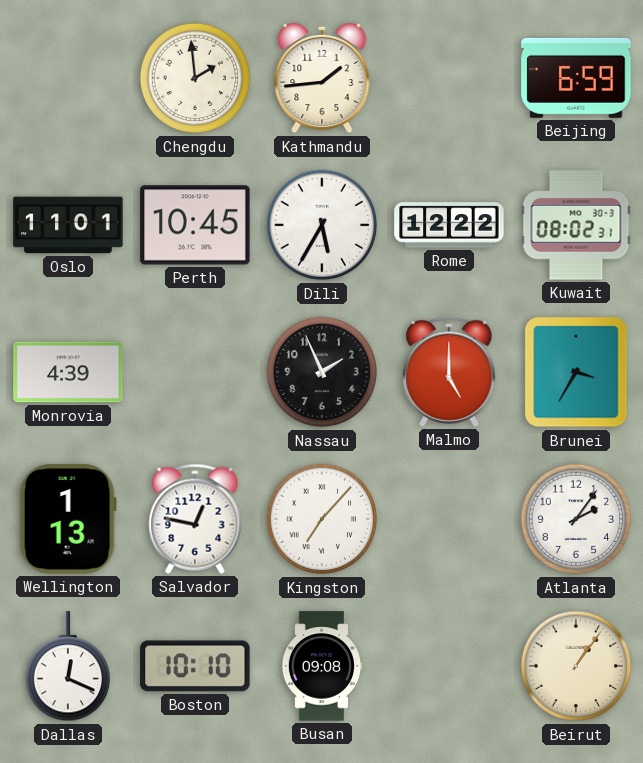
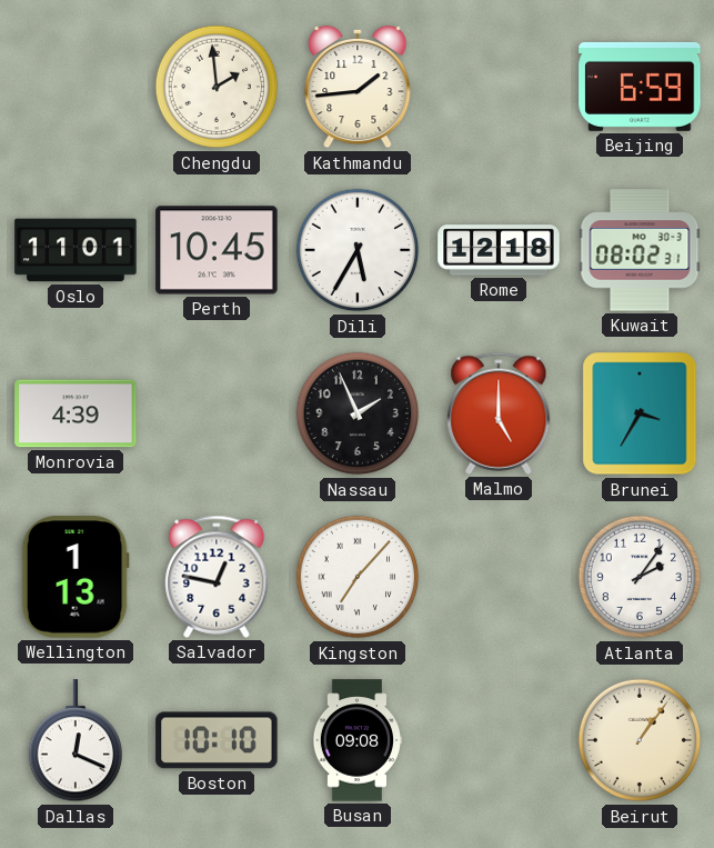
Rome: 12:22 -> 12:18 (499, 250)
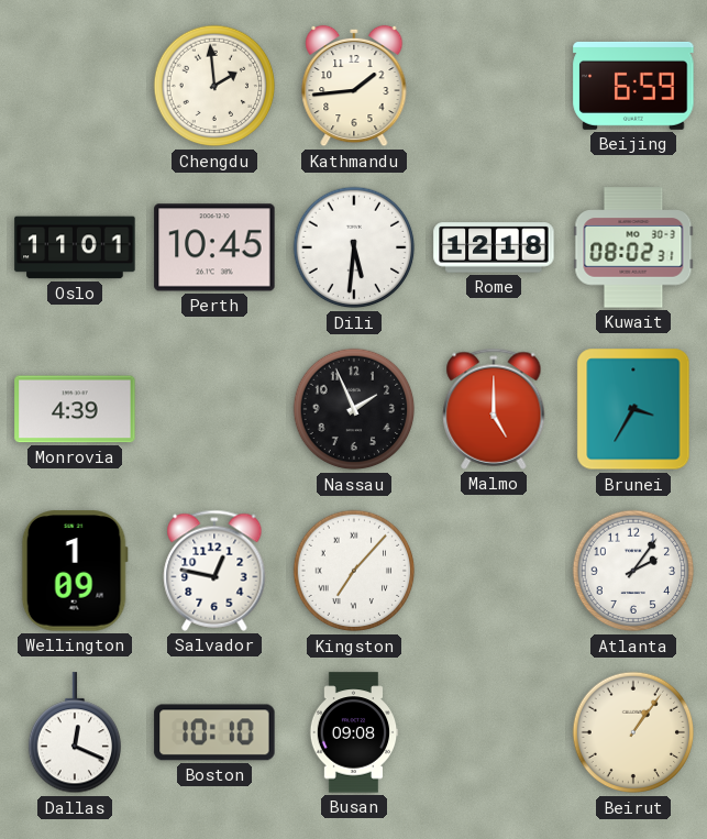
Dili: 5:35 -> 5:31 (354, 247)
Wellington: 1:13 -> 1:09 (75, 571)
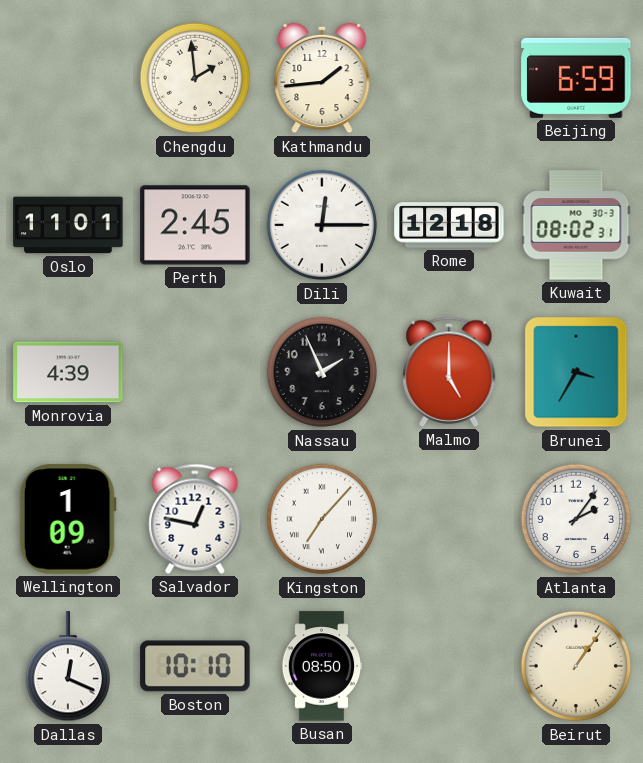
Perth: 10:45 -> 2:45 (195, 225)
Dili: 5:31 -> 12:15 (322, 225)
Busan: 09:08 -> 08:50 (322, 666)
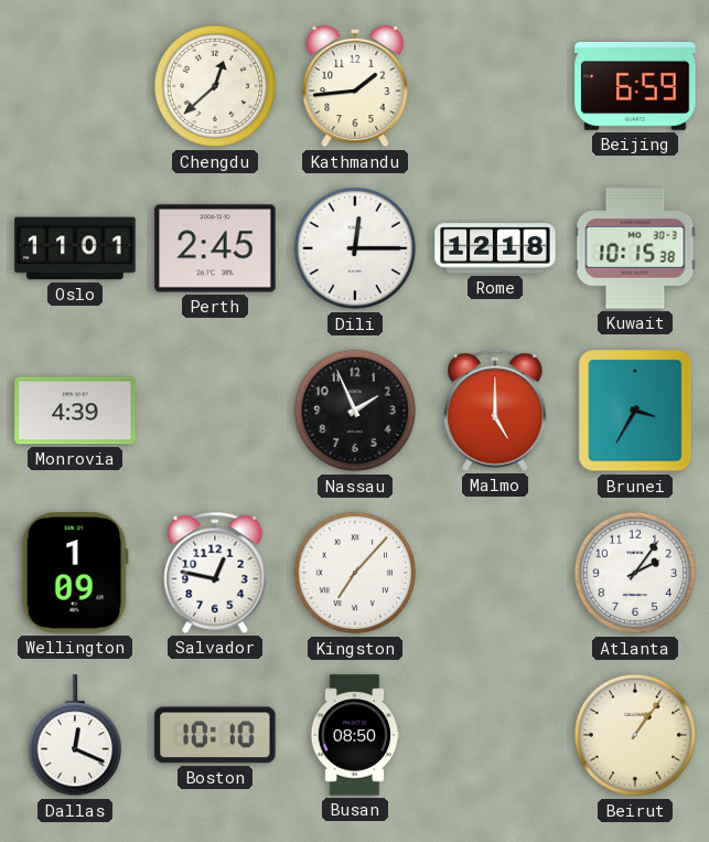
Chengdu: 1:59 -> 12:38 (215, 86)
Kuwait: 08:02 -> 10:15 (635, 248)
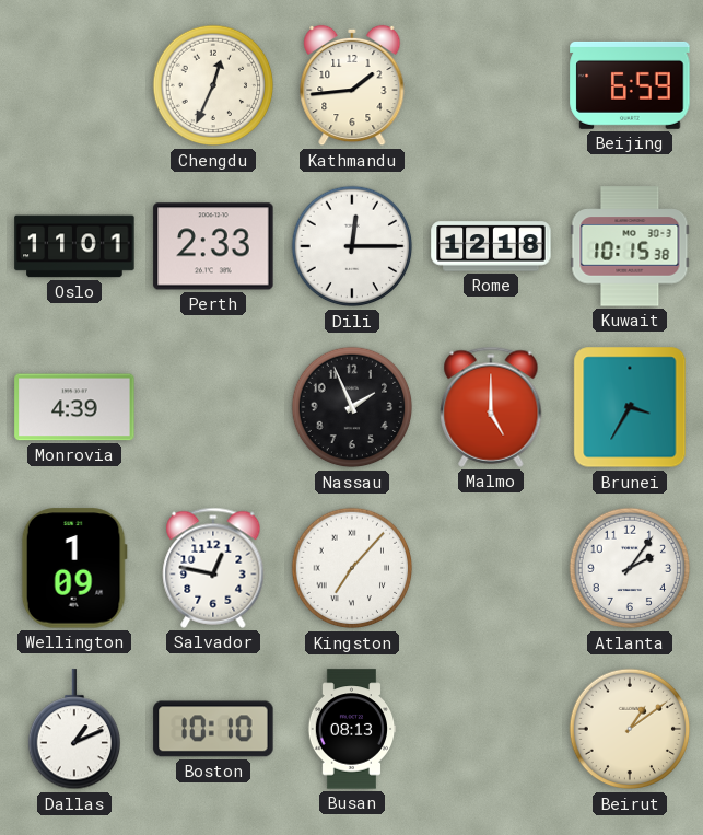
Chengdu: 12:38 -> 12:34 (213, 85)
Perth: 2:45 -> 2:33 (213, 246)
Dallas: 12:19 -> 1:11 (73, 730)
Busan: 08:50 -> 08:13 (352, 729)
Beirut: 1:06 -> 1:09 (630, 729)
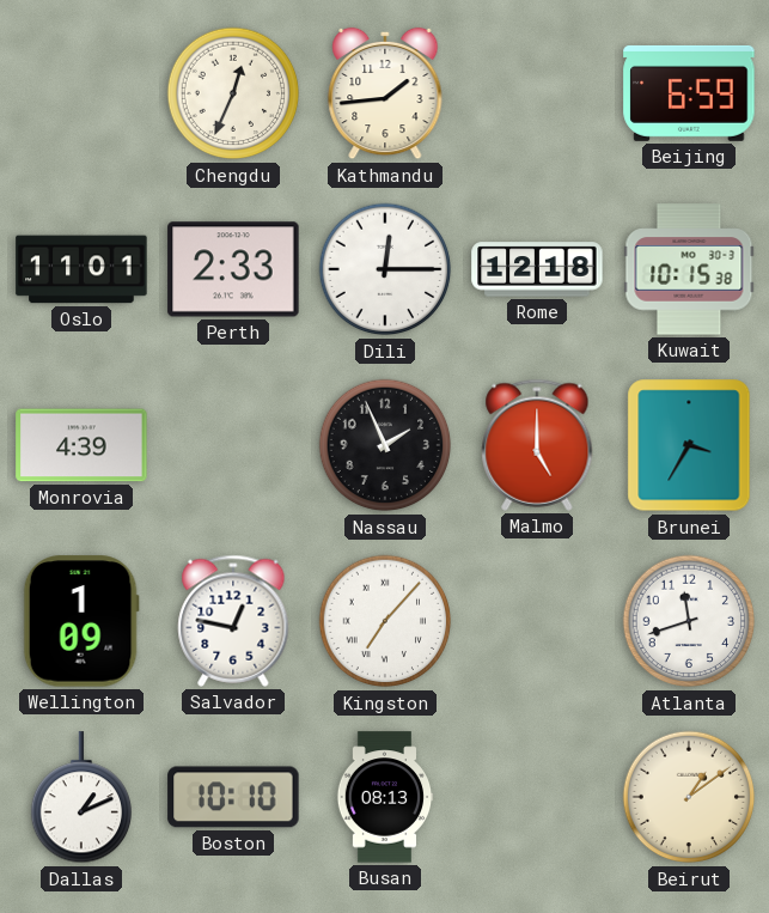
Atlanta: 2:06 -> 11:42 (689, 621)
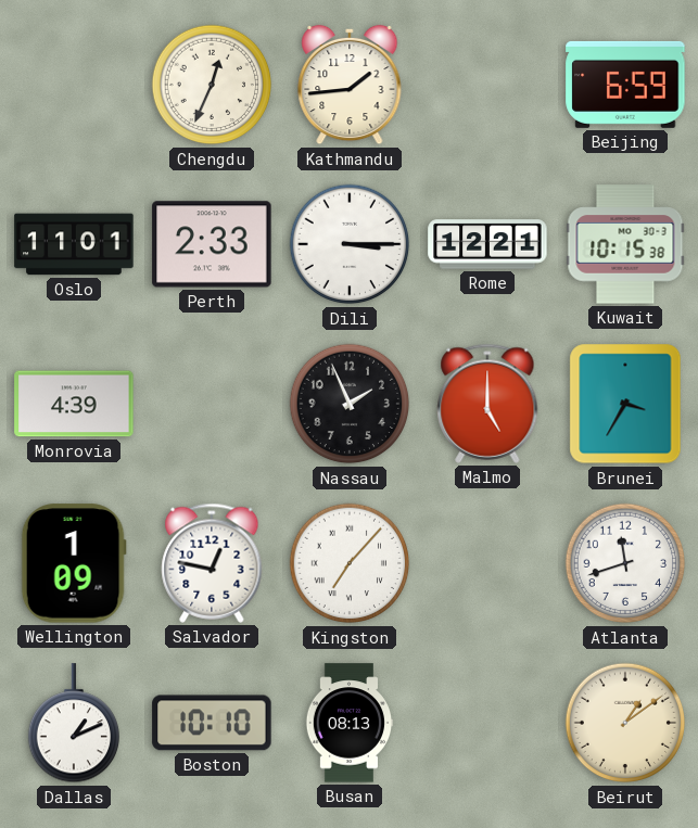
Dili: 12:15 -> 3:15 (350, 244)
Rome: 12:18 -> 12:21 (487, 244)
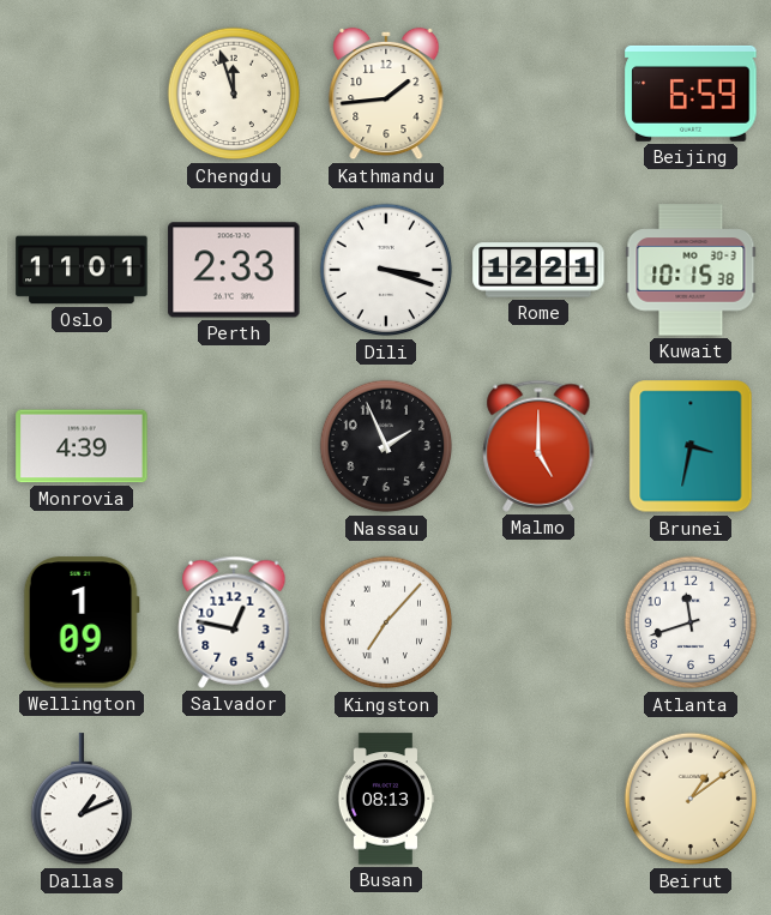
Chengdu: 12:34 -> 11:57 (234, 94)
Dili: 3:15 -> 3:18 (386, 270)
Brunei: 3:35 -> 3:32 (691, 446)
Boston: 10:10 -> none (212, 723)
